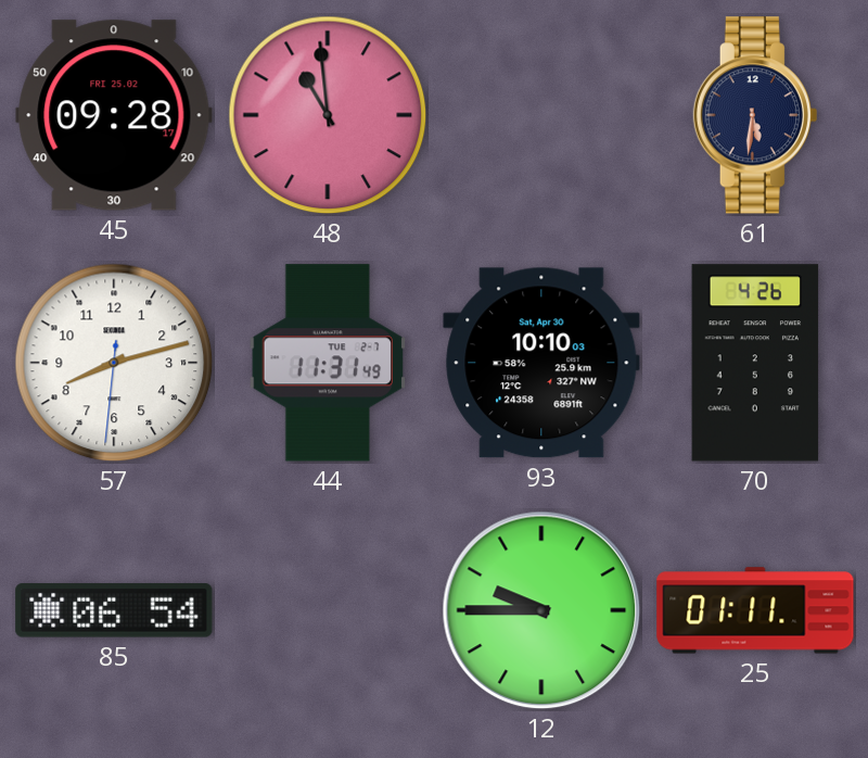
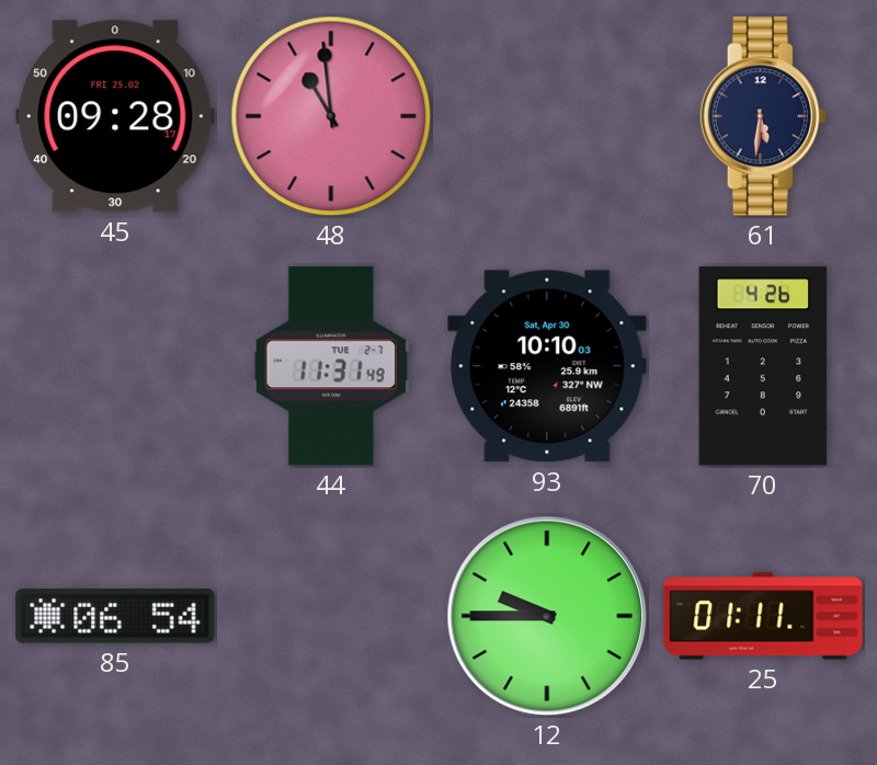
57: 8:12 -> none (114, 363)
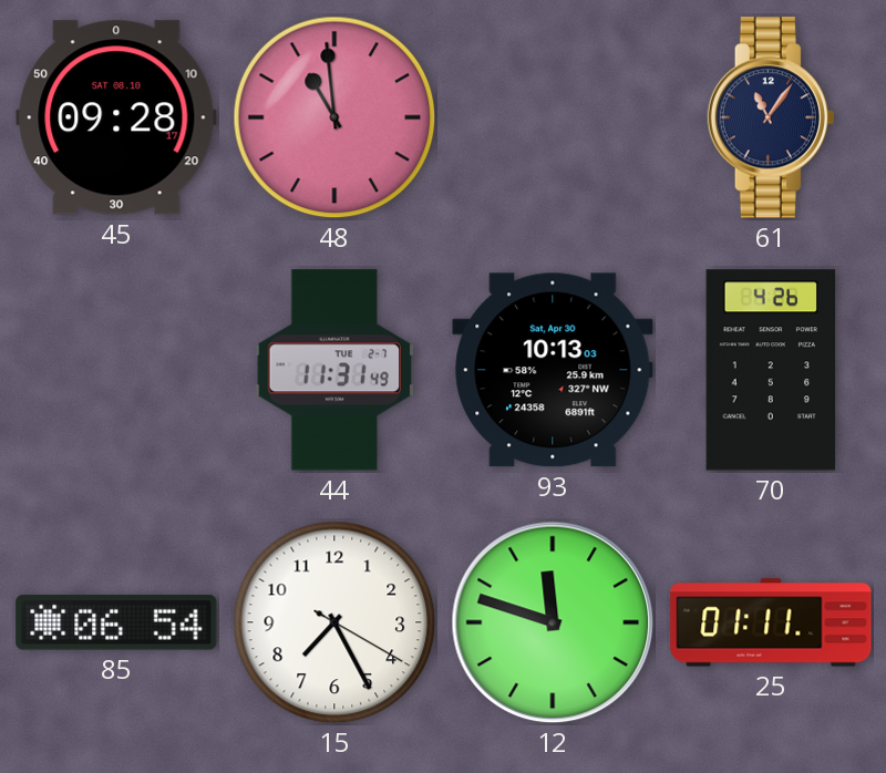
45 date: FRI 25.02 -> SAT 08.10 (116, 117)
61: 5:31 -> 11:06 (771, 117)
93: 10:10 -> 10:13 (553, 370)
15: none -> 7:25 (334, 622)
12: 9:45 -> 11:48 (553, 622)
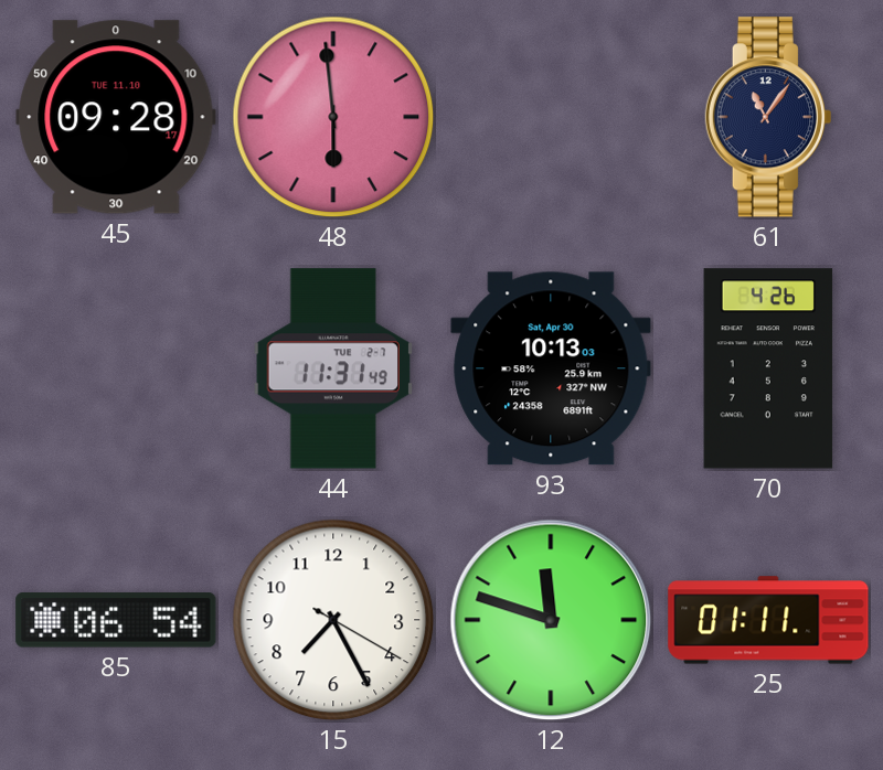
45 date: SAT 08.10 -> TUE 11.10 (116, 117)
48: 10:59 -> 5:59 (333, 117)
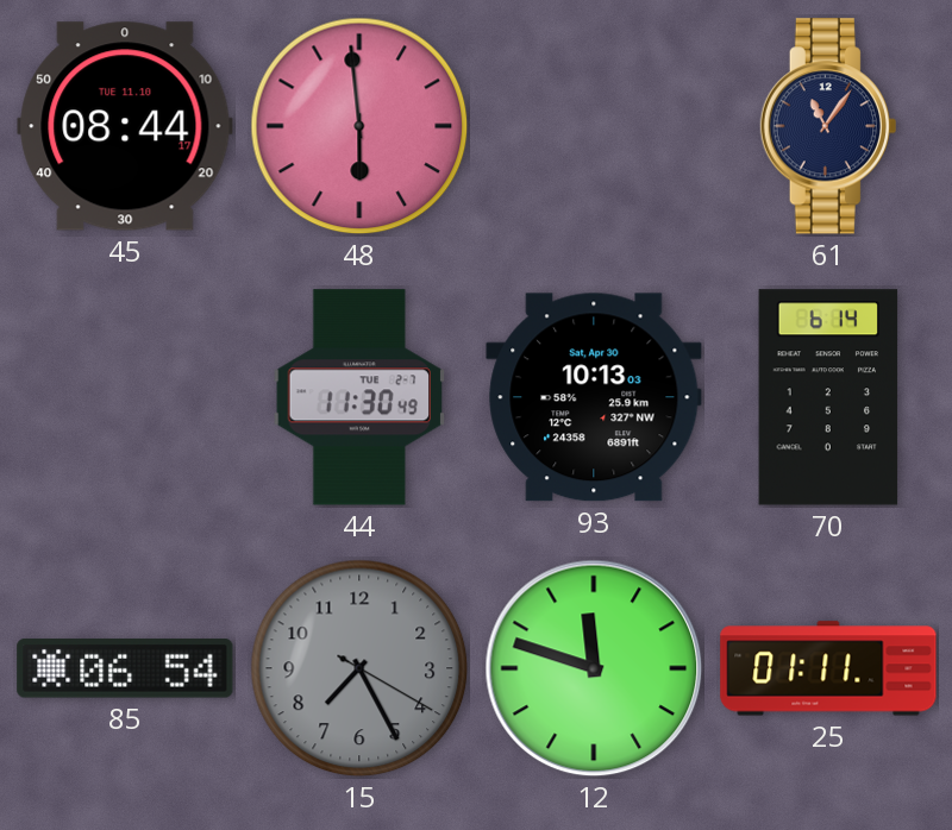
45: 09:28 -> 08:44 (125, 126)
44: 11:31 -> 11:30 (358, 397)
70: 4:26 -> 6:14 (828, 397)
15 dial: white -> grey (359, 668)
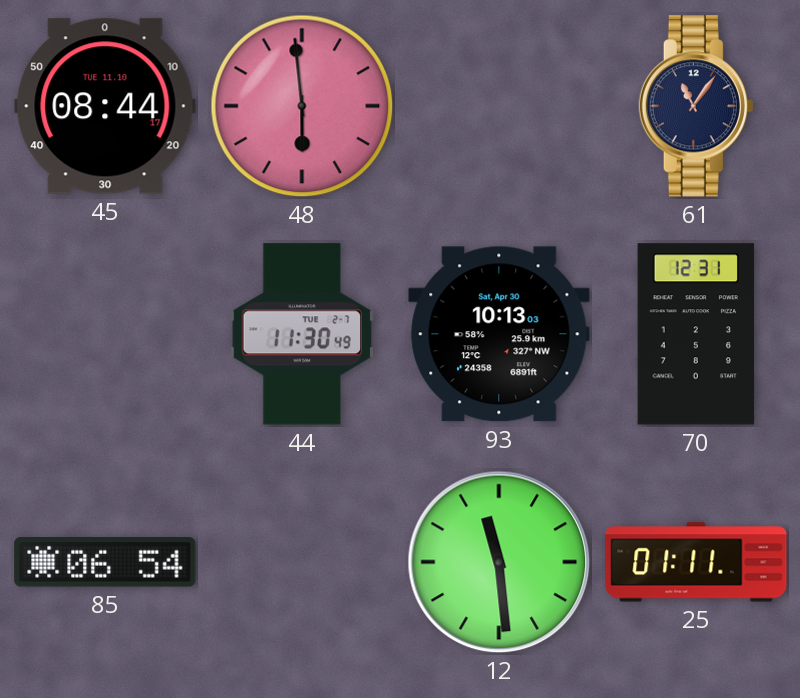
70: 6:14 -> 12:31 (696, 334)
15: 7:25 -> none (359, 668)
12: 11:48 -> 11:29 (499, 562)
